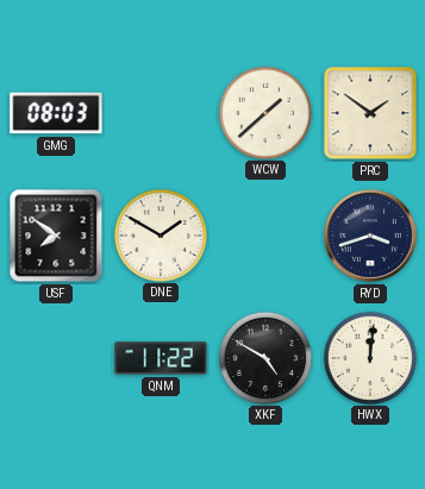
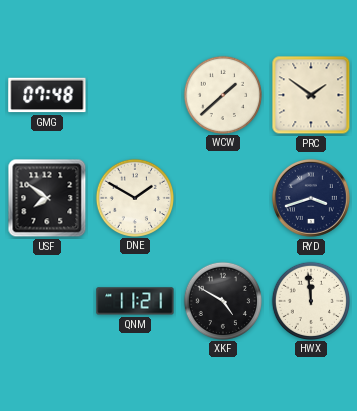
GMG: 08:03 -> 07:48 (47, 95)
QNM: 11:22 -> 11:21 (135, 301)
HWX: 12:01 -> 11:59 (310, 300)
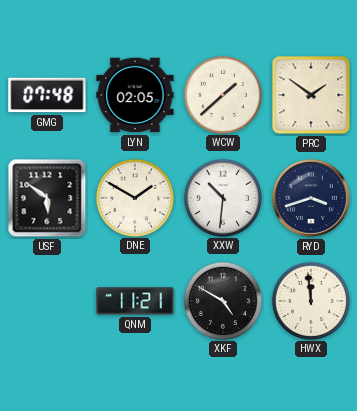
LYN: none -> 02:05 (135, 95)
USF: 7:51 -> 5:51 (47, 198)
XXW: none -> 10:31 (222, 197)
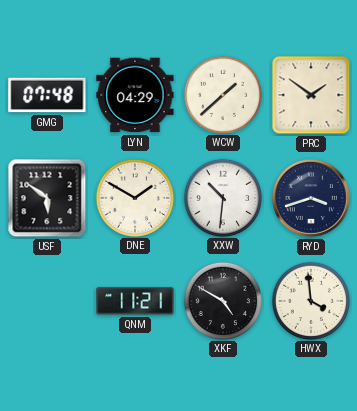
LYN: 02:05 -> 04:29 (135, 95)
HWX: 11:59 -> 3:59 (310, 300)
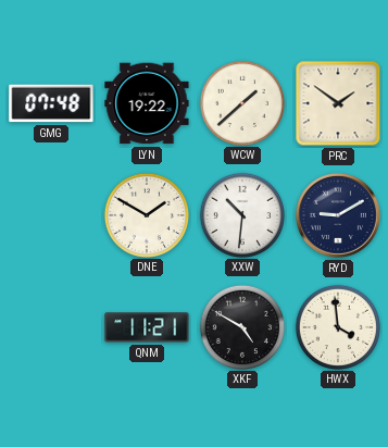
LYN: 04:29 -> 19:22 (147, 103)
USF: 5:51 -> none (47, 198)
RYD: 3:42 -> 9:10 (338, 215)
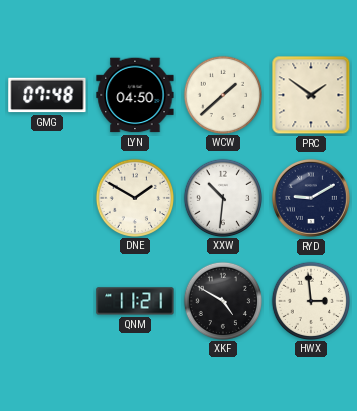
LYN: 19:22 -> 04:50 (135, 95)
HWX: 3:59 -> 2:59 (310, 300)
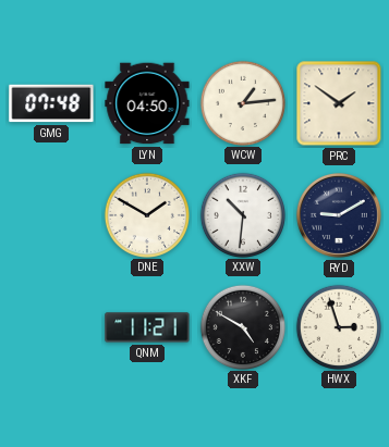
WCW: 1:38 -> 1:14 (242, 102)
HWX: 2:59 -> 2:57 (338, 326)
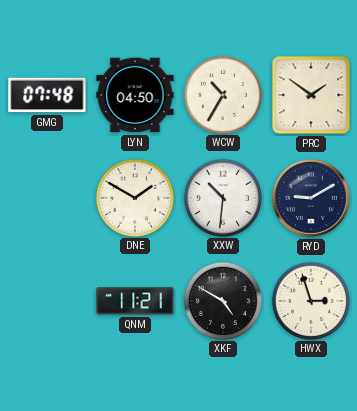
WCW: 1:14 -> 10:35 (222, 94)
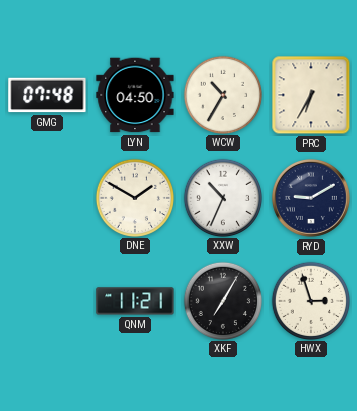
PRC: 1:51 -> 6:35 (311, 95)
XXW: 10:31 -> 10:34 (222, 197)
XKF: 4:50 -> 7:05 (222, 300)
